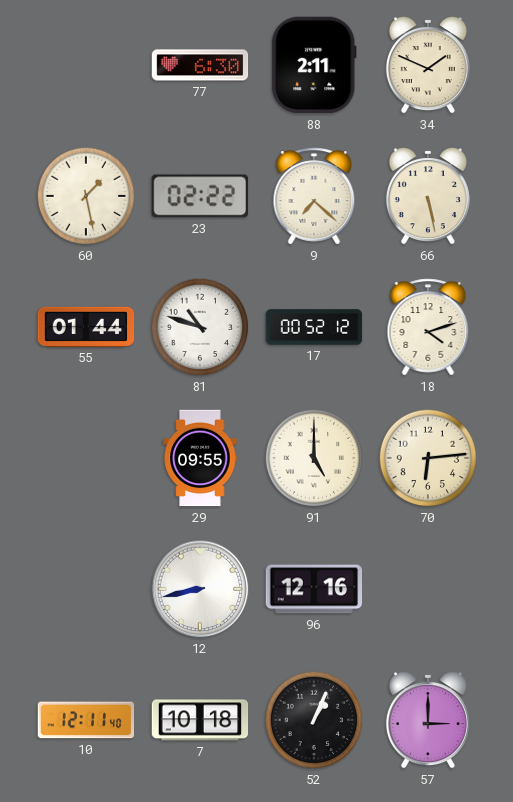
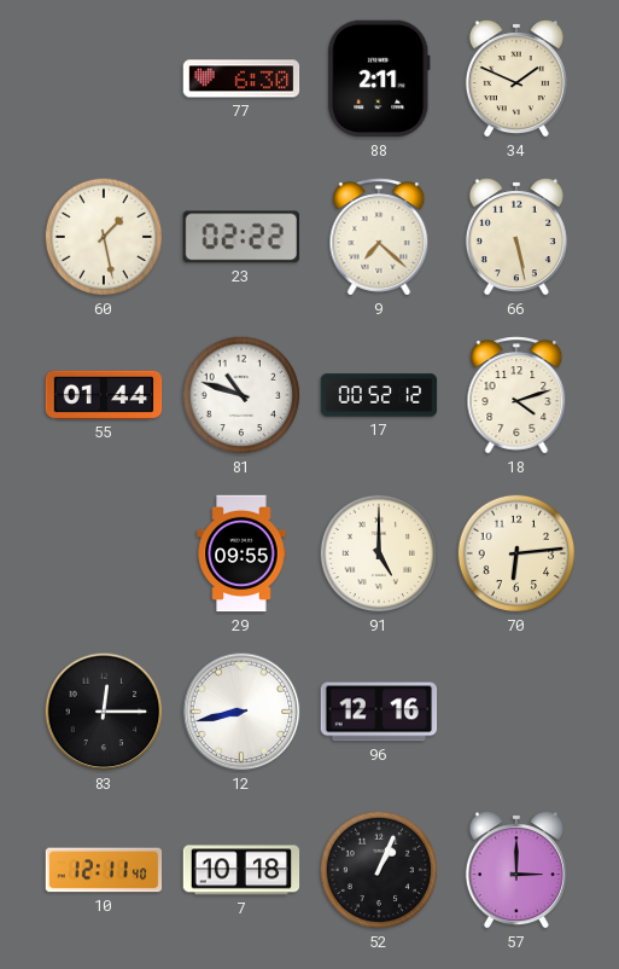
83: none -> 12:15 (104, 712)
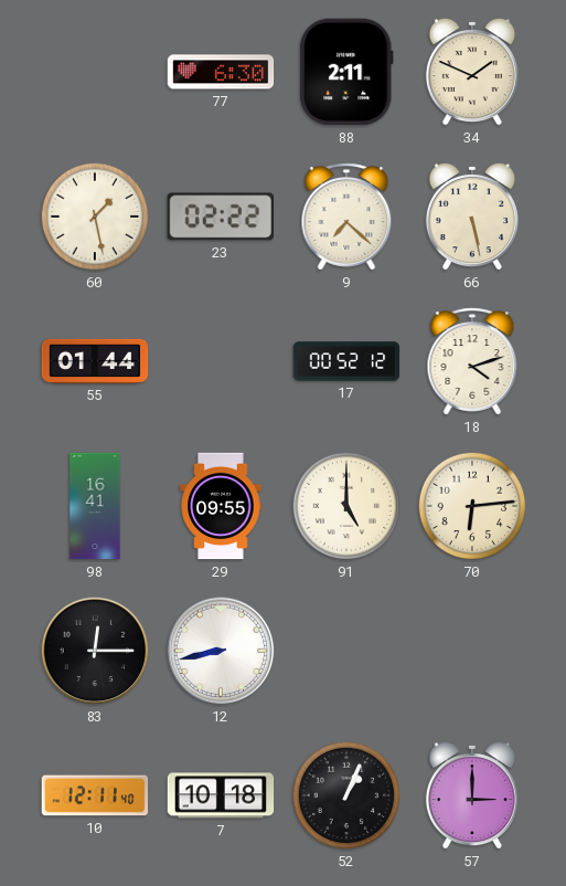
81: 10:48 -> none (241, 395)
98: none -> 16:41 (95, 506)
96: 12:16 -> none (379, 712)
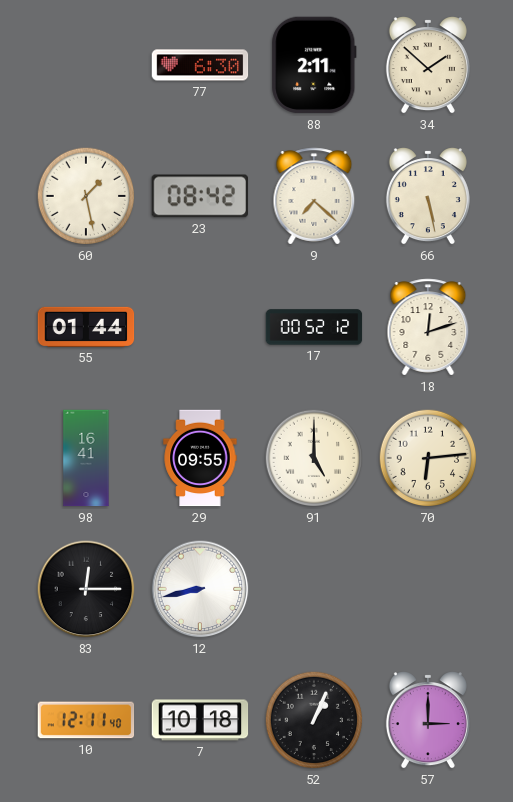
34: 1:49 -> 1:52 (428, 65)
23: 02:22 -> 08:42 (199, 196)
18: 4:12 -> 12:12 (428, 327)
